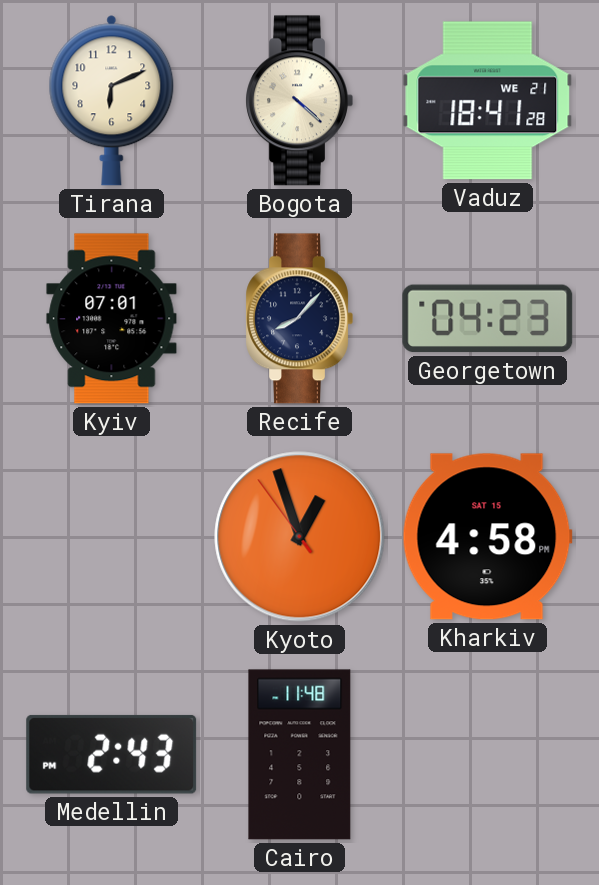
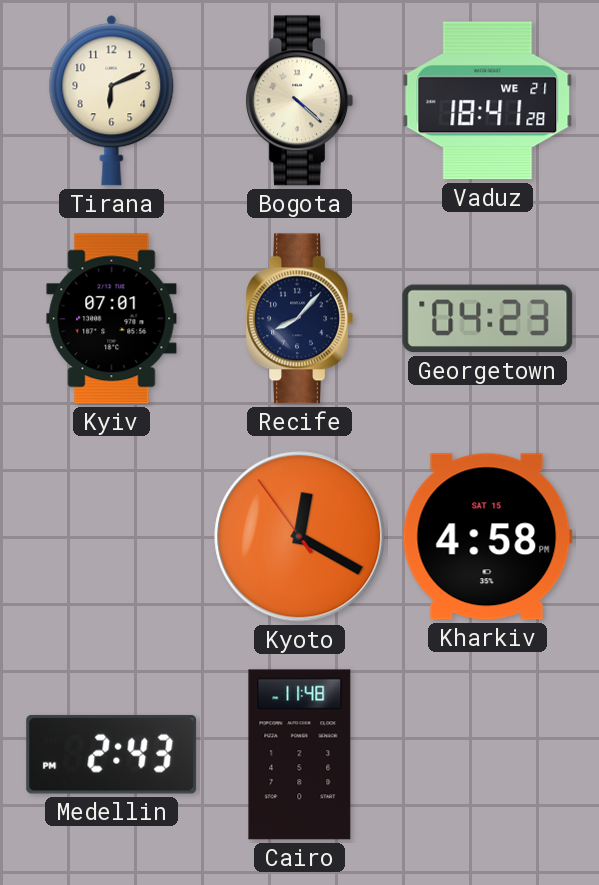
Kyoto: 12:56 -> 12:19 (300, 537)
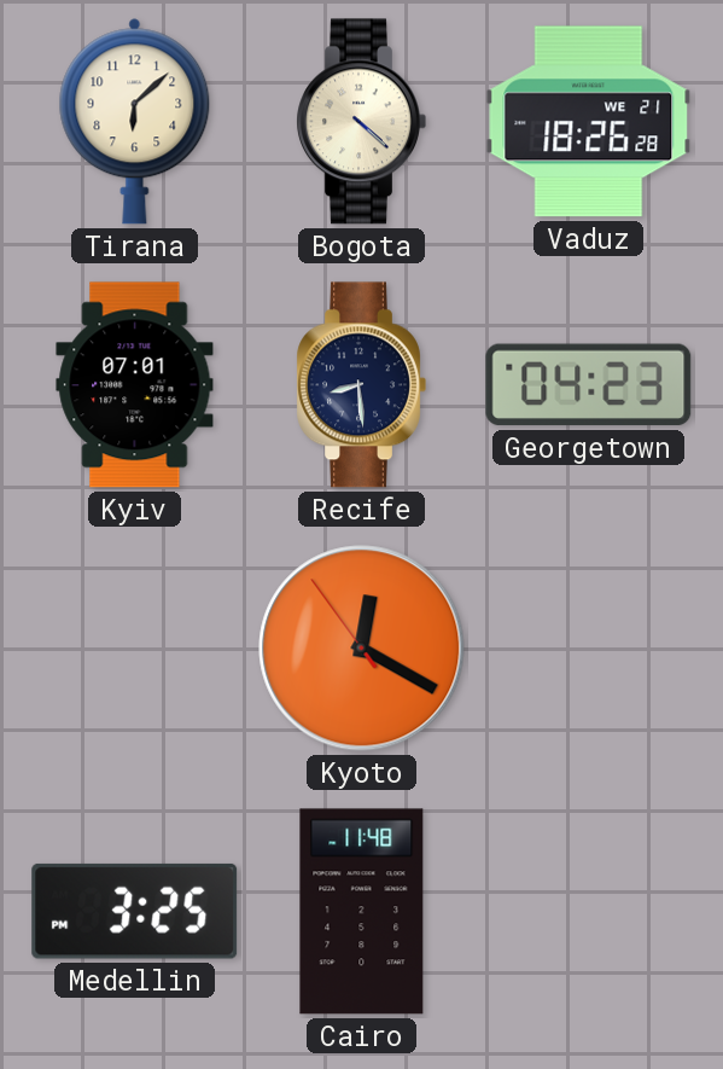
Tirana: 6:11 -> 6:08 (135, 122)
Vaduz: 18:41 -> 18:26 (589, 122)
Recife: 8:07 -> 8:29 (361, 385)
Kharkiv: 4:58 -> none (487, 537)
Medellin: 2:43 -> 3:25 (135, 911)
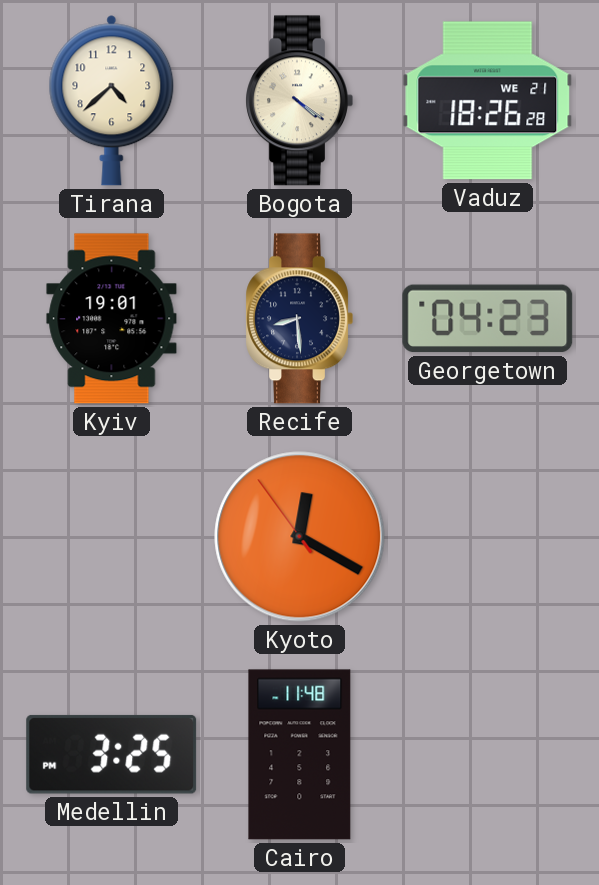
Tirana: 6:08 -> 4:38 (112, 101)
Bogota: 4:22 -> 4:21 (299, 101)
Kyiv: 07:01 -> 19:01 (112, 319)
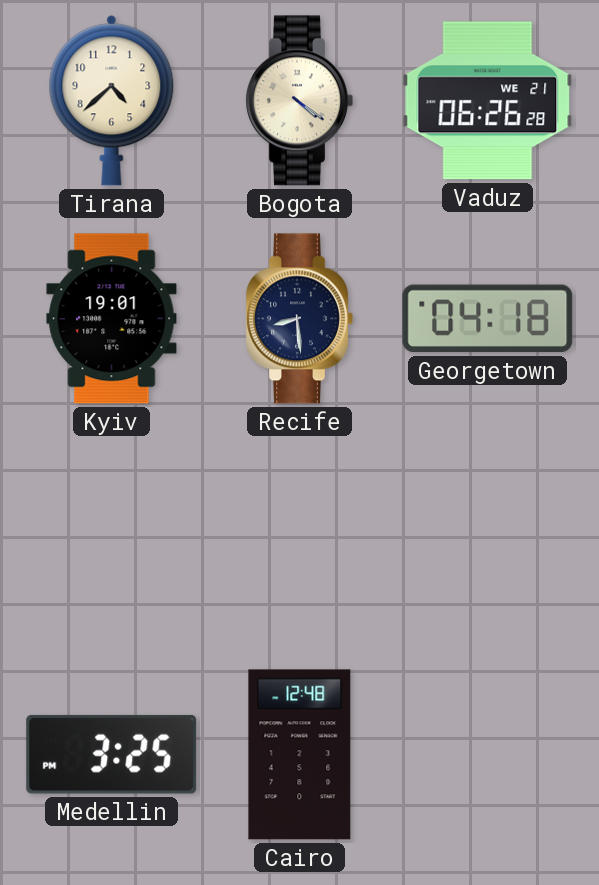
Vaduz: 18:26 -> 06:26 (488, 101)
Georgetown: 04:23 -> 04:18 (488, 319)
Kyoto: 12:19 -> none (300, 537)
Cairo: 11:48 -> 12:48 (300, 755)
